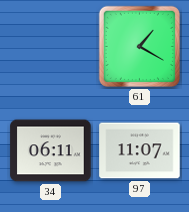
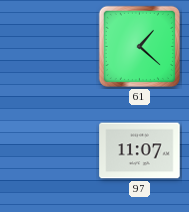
61: 1:20 -> 1:22 (139, 46)
34: 06:11 -> none (51, 151)
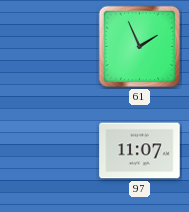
61: 1:22 -> 1:56 (139, 46)
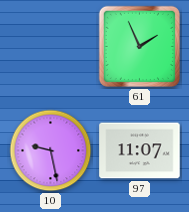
10: none -> 9:28 (51, 151)
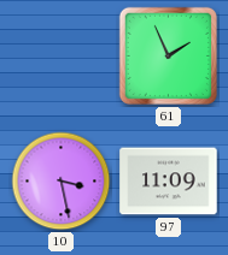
10: 9:28 -> 3:28 (62, 182)
97: 11:07 -> 11:09 (169, 182)
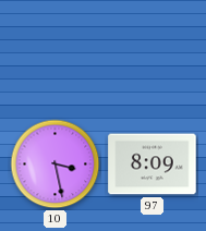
61: 1:56 -> none (168, 55)
97: 11:09 -> 8:09 (153, 165)
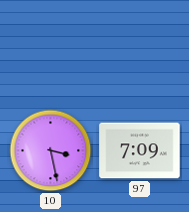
97: 8:09 -> 7:09 (140, 151)
